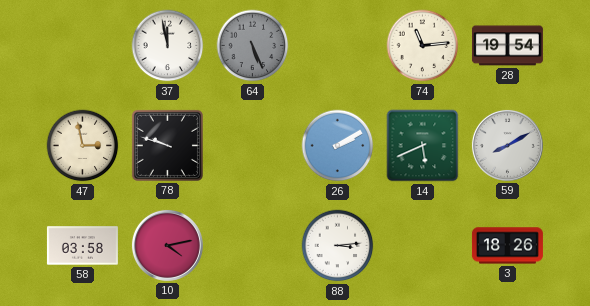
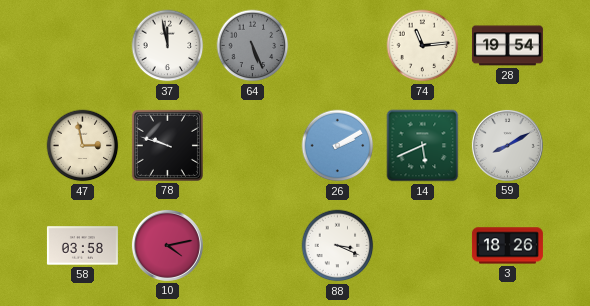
88: 3:14 -> 3:19 (338, 246)
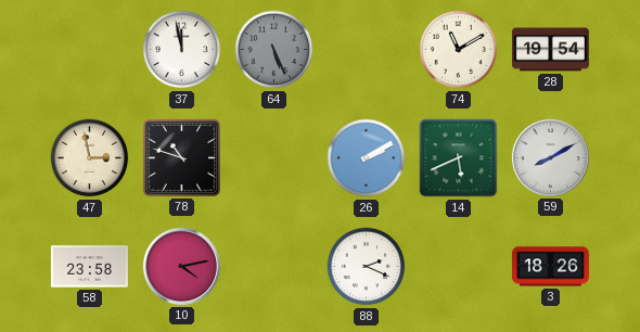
74: 11:14 -> 11:10 (459, 50)
78: 9:48 -> 10:48 (181, 157)
58: 03:58 -> 23:58 (89, 267)
88: 3:19 -> 2:19 (367, 267)
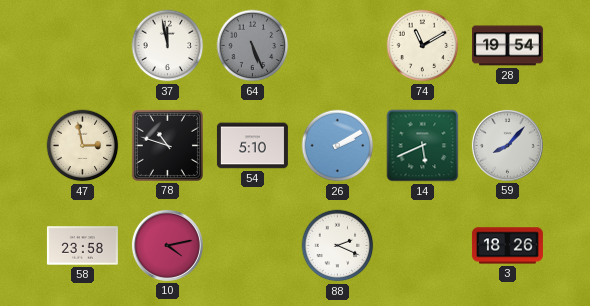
54: none -> 5:10 (252, 146)
59: 8:10 -> 8:07 (507, 145)
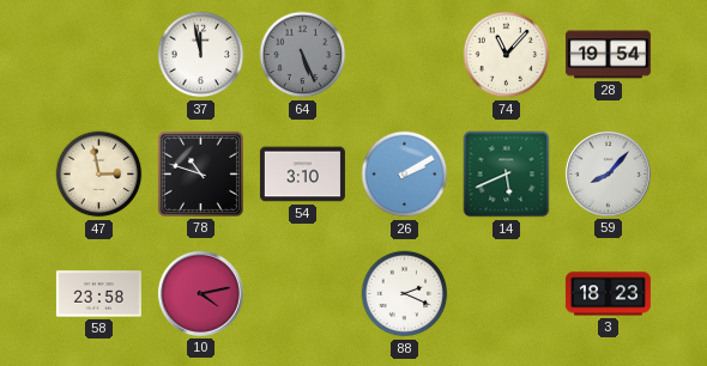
74: 11:10 -> 11:07 (507, 55)
54: 5:10 -> 3:10 (302, 175)
3: 18:26 -> 18:23 (608, 294)
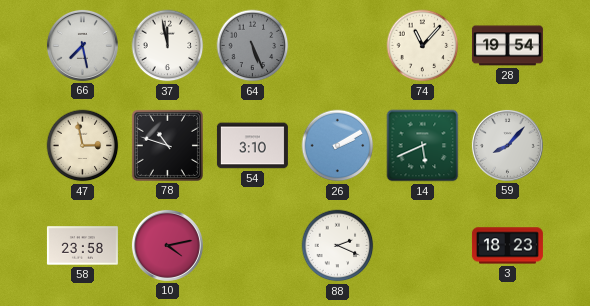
66: none -> 7:28 (82, 45)
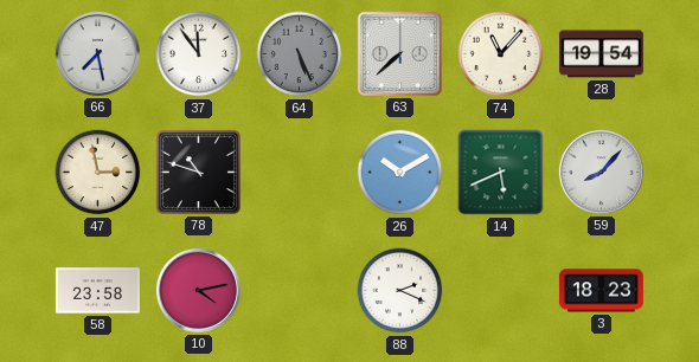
37: 11:58 -> 11:54 (199, 54)
63: none -> 7:38 (399, 53)
54: 3:10 -> none (252, 146)
26: 2:10 -> 10:10 (400, 173)
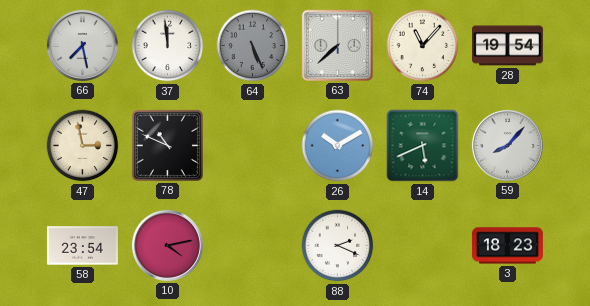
37: 11:54 -> 11:59 (168, 46)
78: 10:48 -> 10:49 (167, 145)
58: 23:58 -> 23:54 (82, 246)
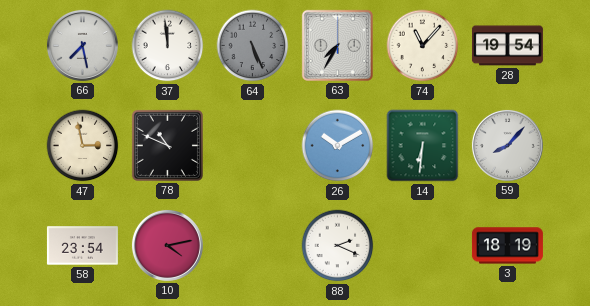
63: 7:38 -> 7:35 (337, 45)
14: 5:41 -> 6:31 (423, 146)
3: 18:23 -> 18:19 (507, 246)
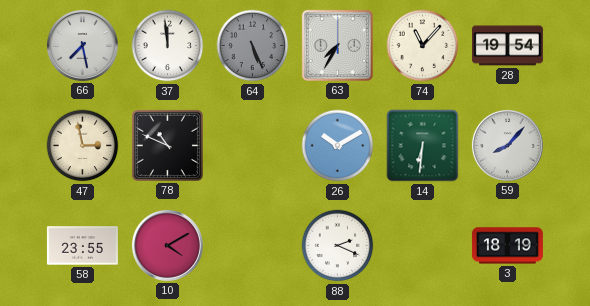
58: 23:54 -> 23:55 (82, 246)
10: 4:13 -> 4:10 (167, 245)
